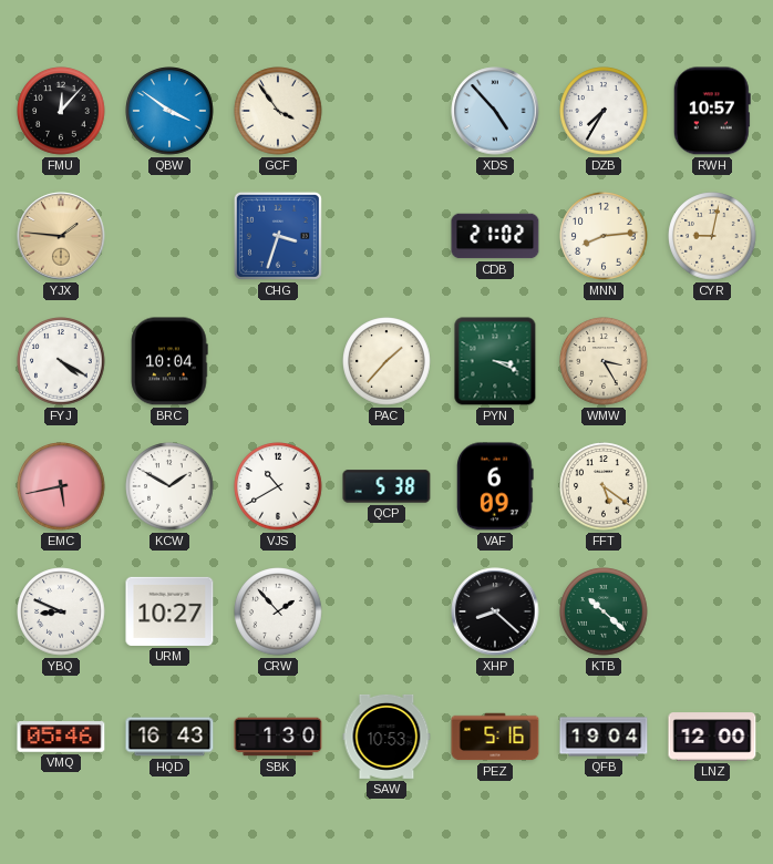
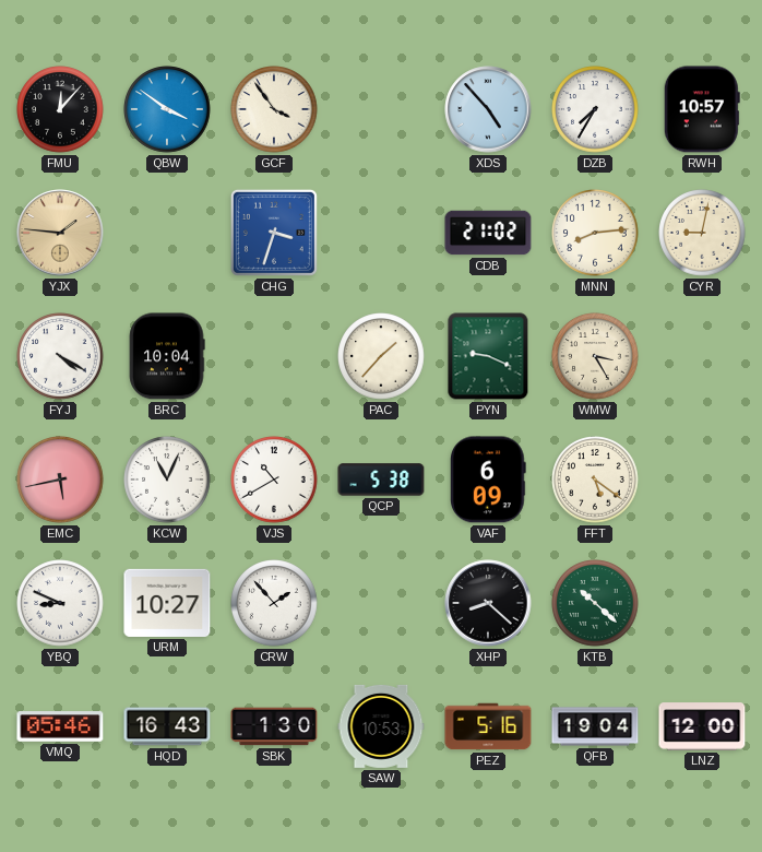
PYN: 3:19 -> 9:19 (488, 356)
KCW: 1:50 -> 11:04 (167, 480)
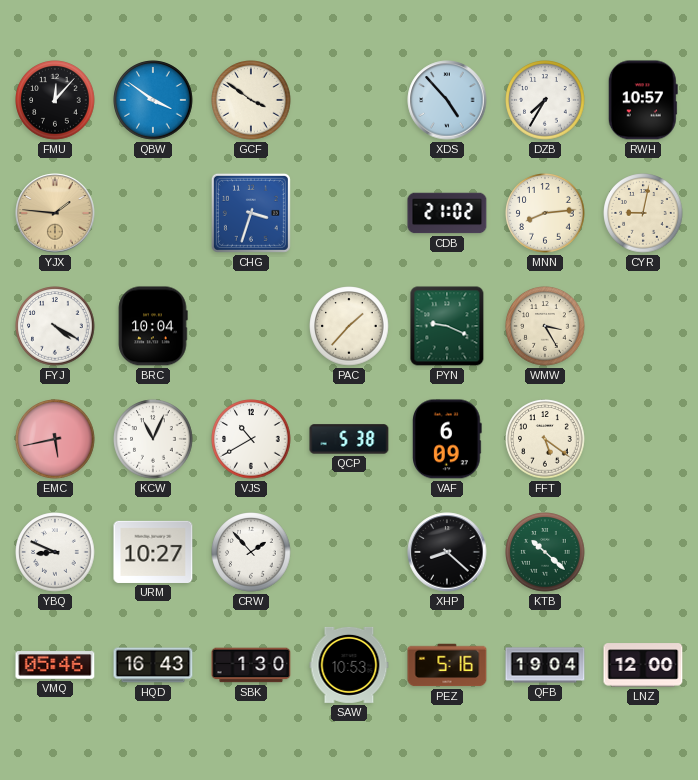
GCF: 3:54 -> 3:51 (251, 100)
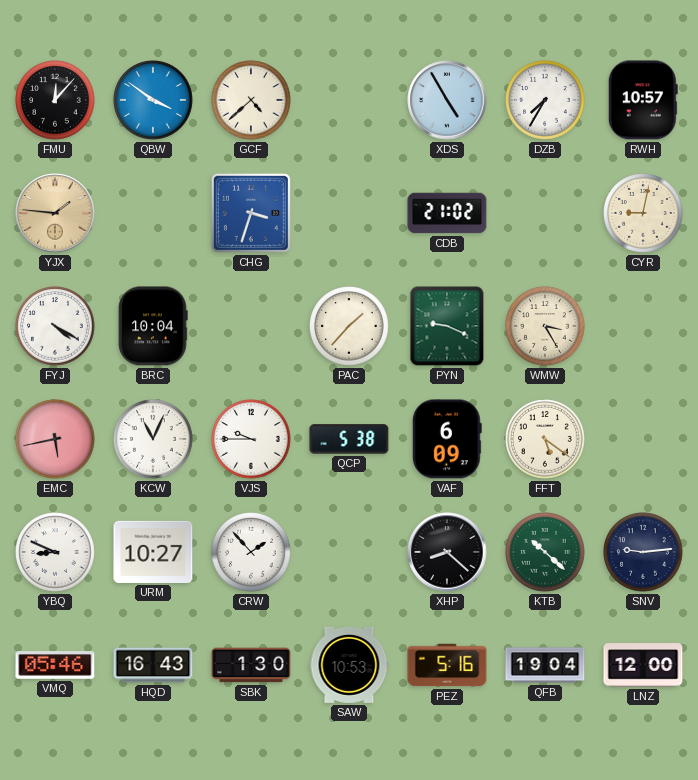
GCF: 3:51 -> 4:38 (251, 100)
XDS: 4:53 -> 4:55 (447, 100)
MNN: 8:14 -> none (545, 213)
VJS: 10:40 -> 9:45 (251, 439)
SNV: none -> 9:14 (643, 552)
